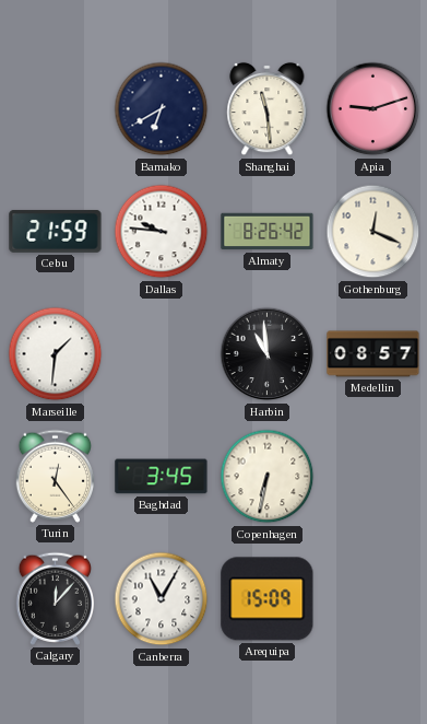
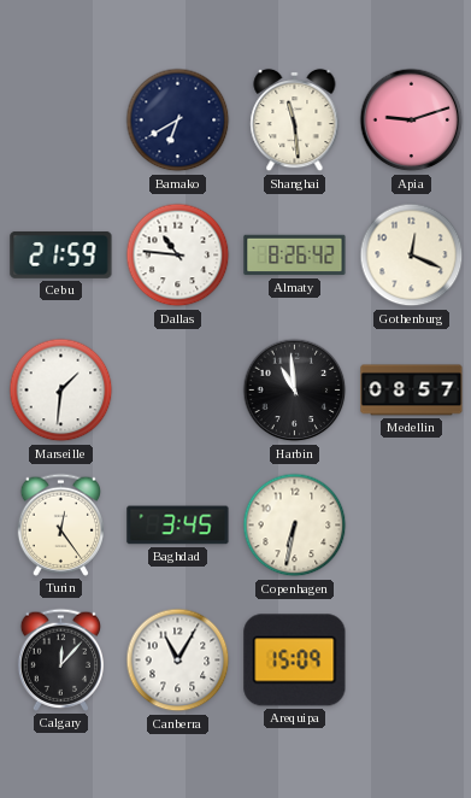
Dallas: 9:46 -> 10:46 (178, 256)
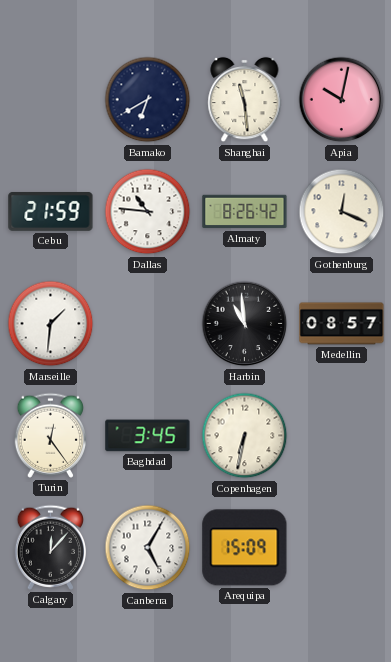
Apia: 9:12 -> 10:02 (342, 100)
Canberra: 11:05 -> 5:05 (148, 548)
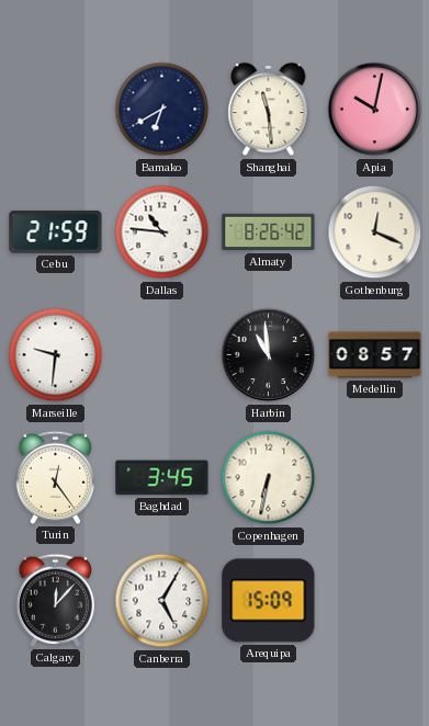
Marseille: 1:31 -> 9:31 (56, 355)
